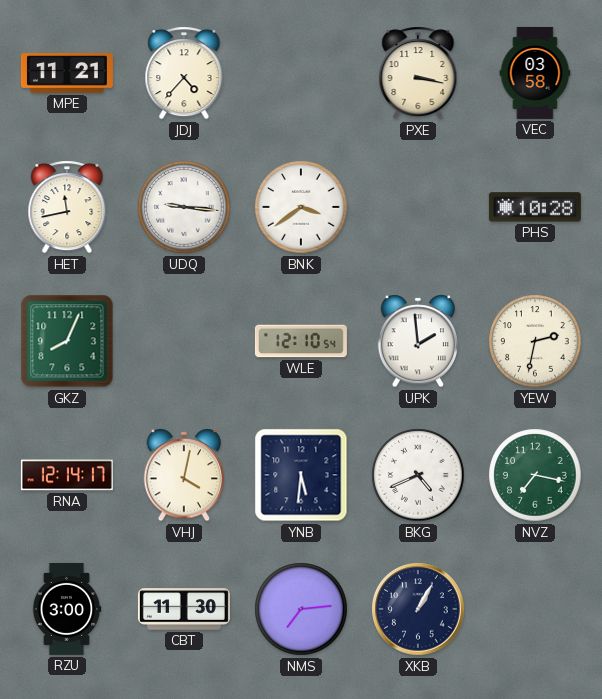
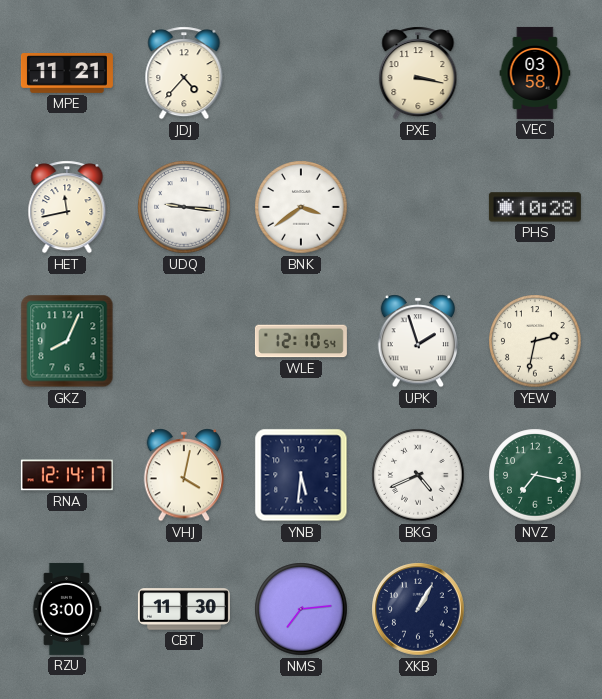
UPK: 1:59 -> 1:57 (418, 341)
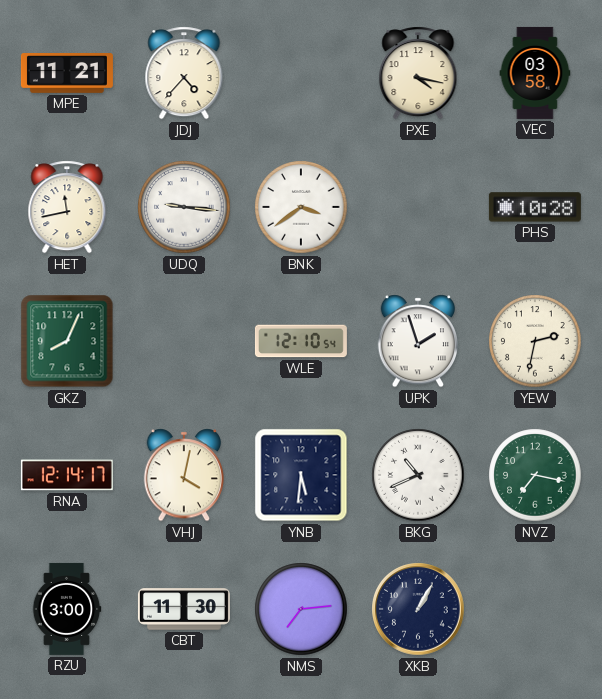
PXE: 3:17 -> 4:17 (418, 73)
BKG: 4:41 -> 10:41 (418, 475)
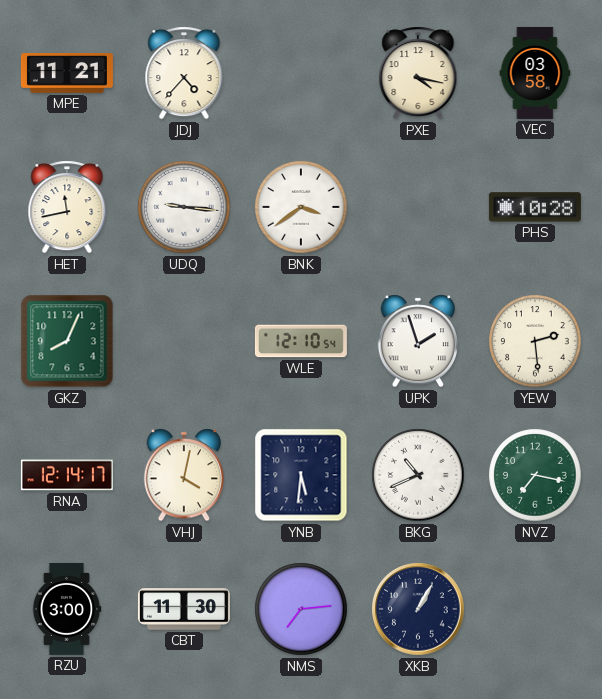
YEW: 2:32 -> 2:29 (535, 341)
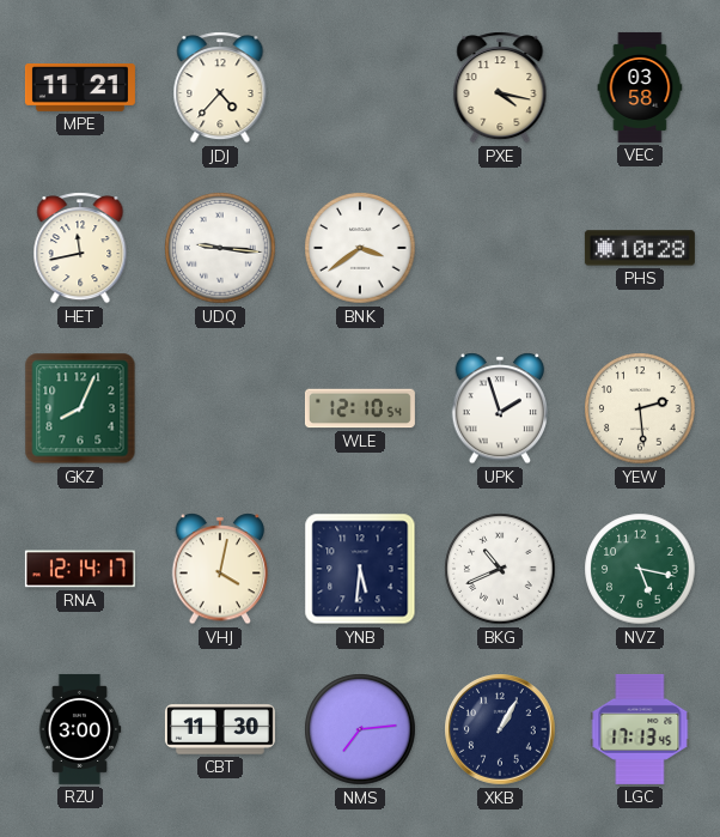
NVZ: 7:17 -> 5:17 (640, 569)
LGC: none -> 17:13 (640, 729)
